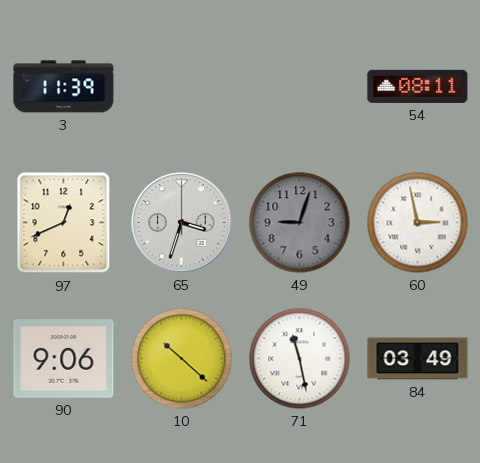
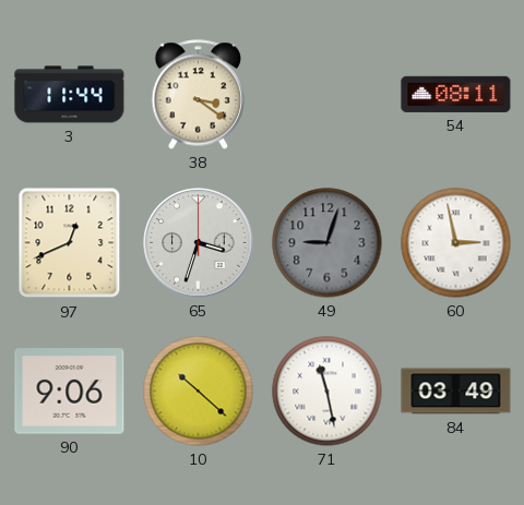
3: 11:39 -> 11:44 (70, 95)
38: none -> 3:21 (199, 95)
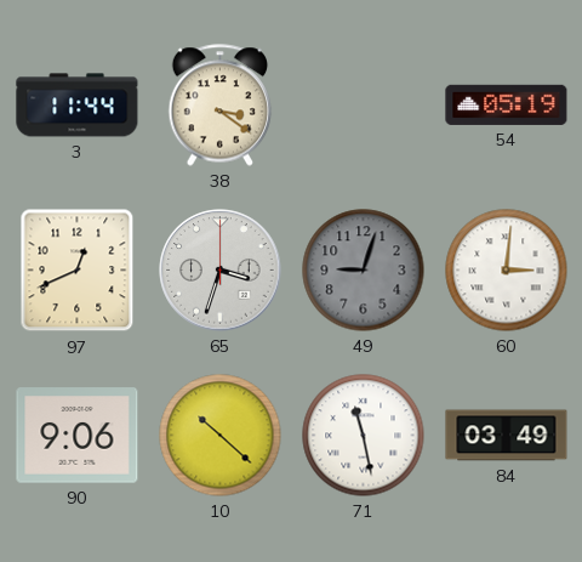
54: 08:11 -> 05:19 (507, 104)
60: 2:58 -> 3:01 (507, 271)
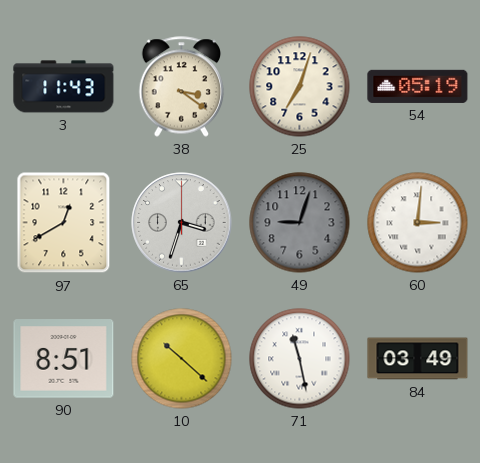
3: 11:44 -> 11:43 (64, 87)
25: none -> 7:03 (300, 87)
97: 12:41 -> 12:40 (64, 223)
90: 9:06 -> 8:51 (64, 359)
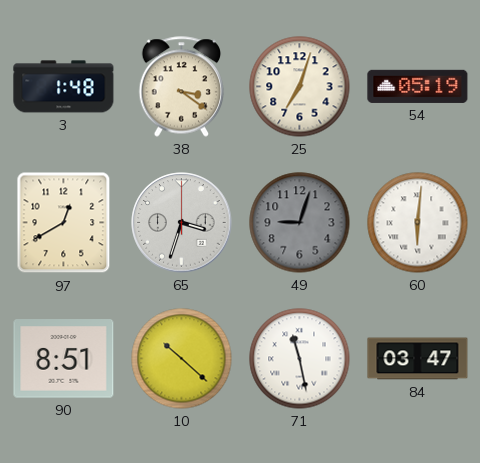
3: 11:43 -> 1:48 (64, 87)
60: 3:01 -> 6:01 (418, 223)
84: 03:49 -> 03:47 (418, 359)
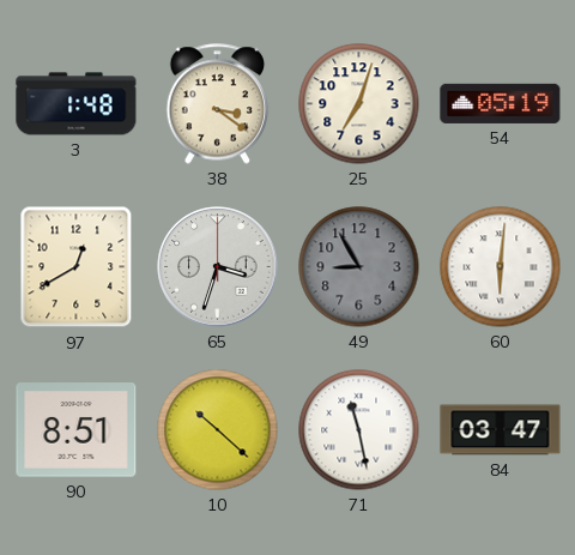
49: 9:03 -> 8:55 (359, 267)
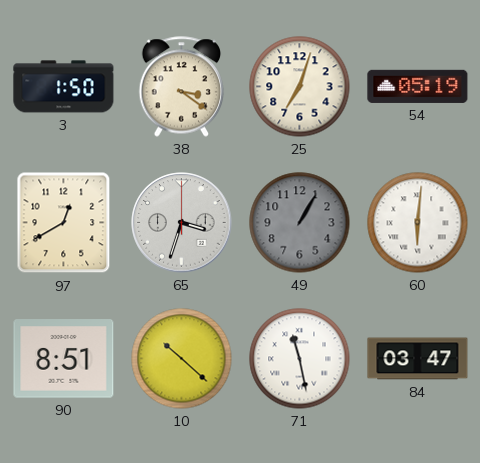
3: 1:48 -> 1:50 (64, 87)
49: 8:55 -> 1:05 (300, 223)
